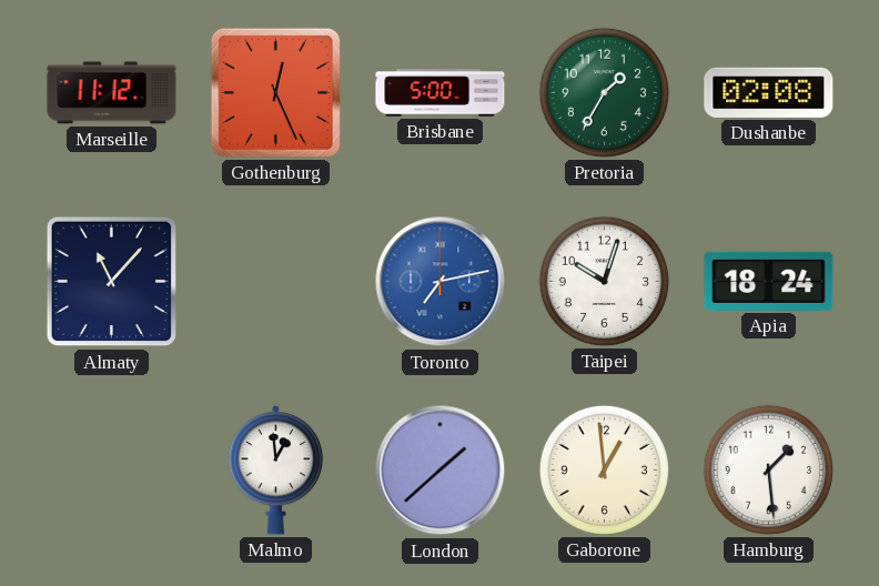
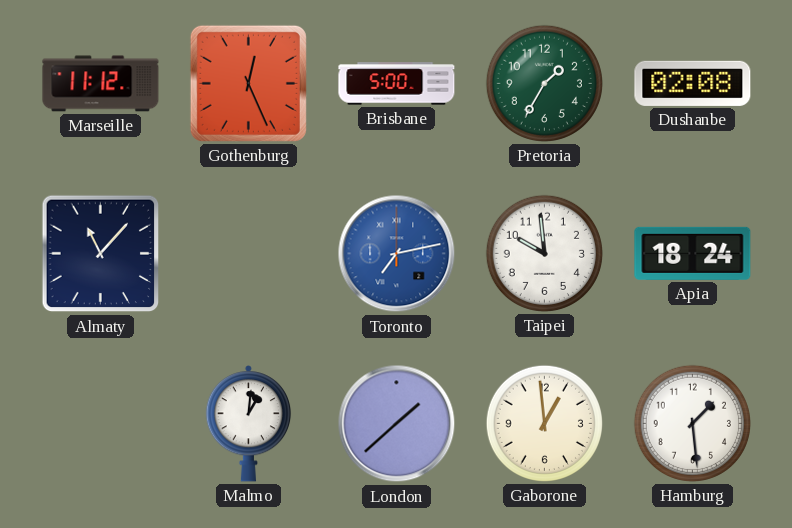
Taipei: 10:03 -> 9:59 (544, 253)
Malmo: 12:59 -> 1:01 (249, 424)
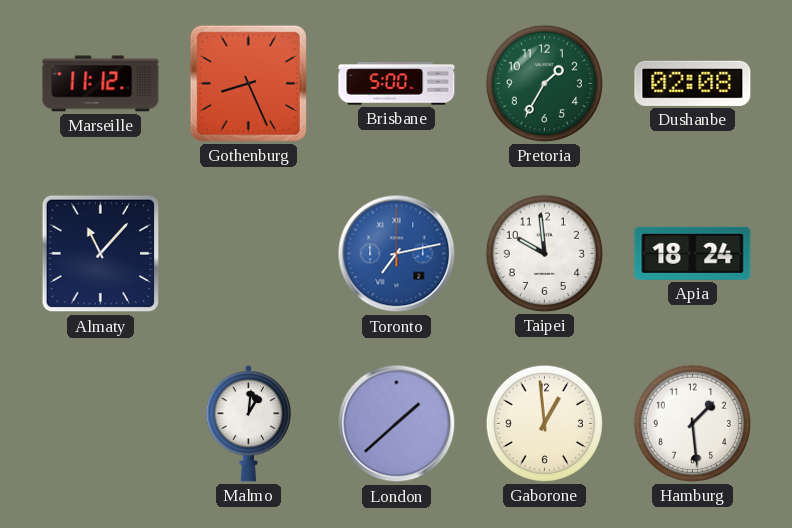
Gothenburg: 12:26 -> 8:26 (248, 83)
